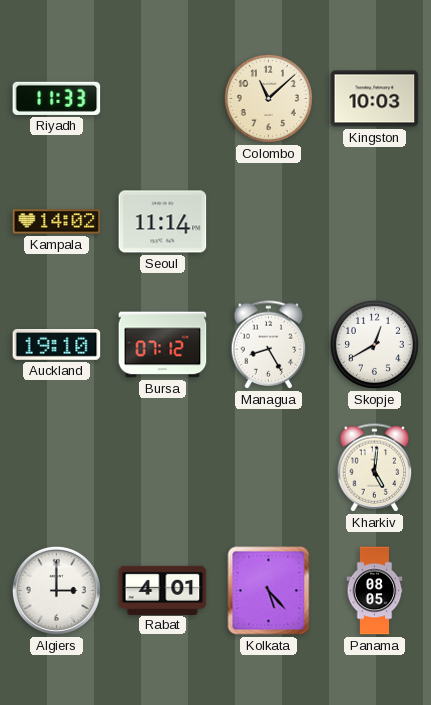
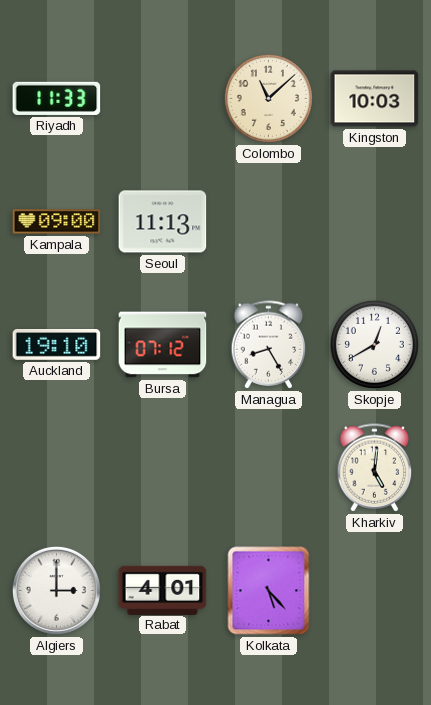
Kampala: 14:02 -> 09:00 (57, 222)
Seoul: 11:14 -> 11:13 (163, 222)
Panama: 08:05 -> none (375, 591)
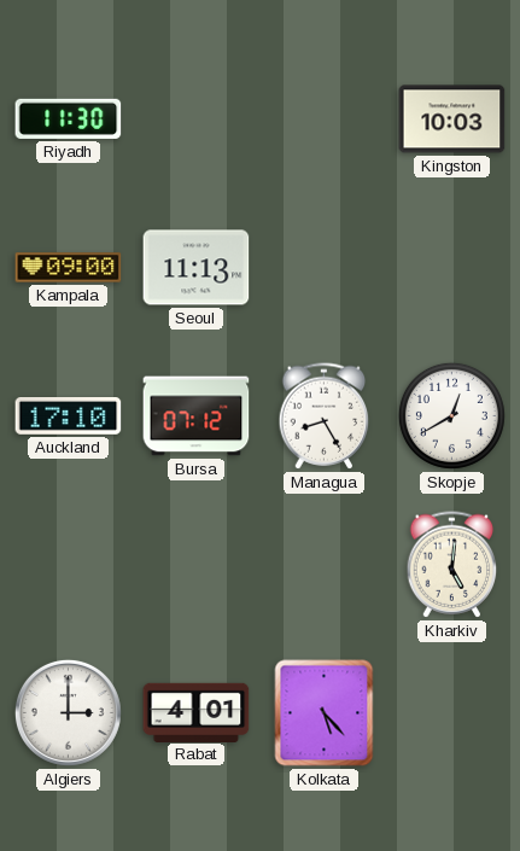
Riyadh: 11:33 -> 11:30 (69, 118)
Colombo: 11:08 -> none (268, 98)
Auckland: 19:10 -> 17:10 (69, 416)
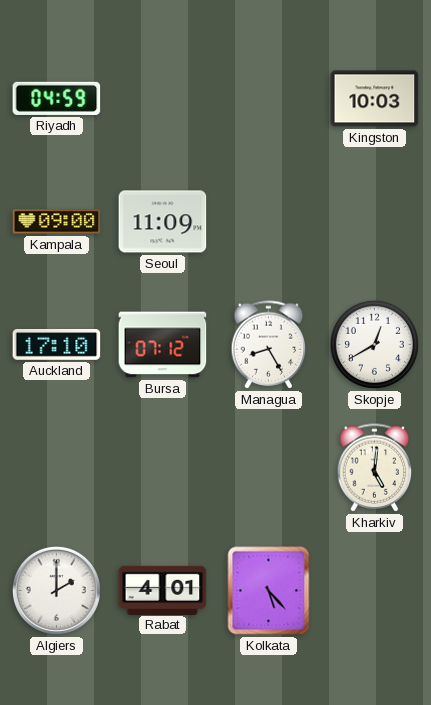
Riyadh: 11:30 -> 04:59 (57, 98)
Seoul: 11:13 -> 11:09 (163, 222)
Algiers: 3:00 -> 2:00 (56, 590)
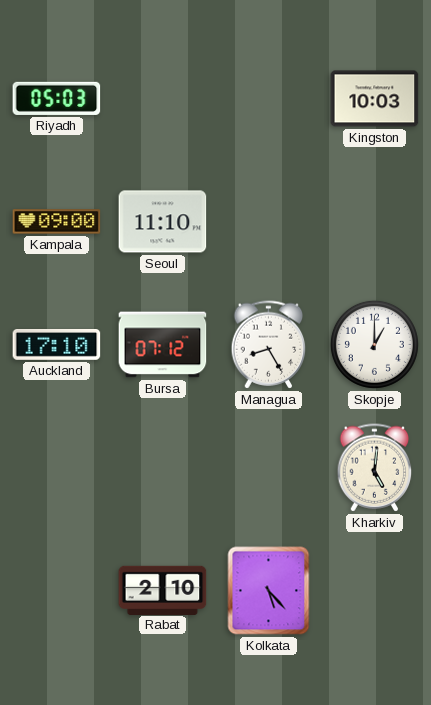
Riyadh: 04:59 -> 05:03 (57, 98)
Seoul: 11:09 -> 11:10 (163, 222)
Skopje: 12:40 -> 1:00 (374, 344)
Algiers: 2:00 -> none (56, 590)
Rabat: 4:01 -> 2:10 (163, 590)
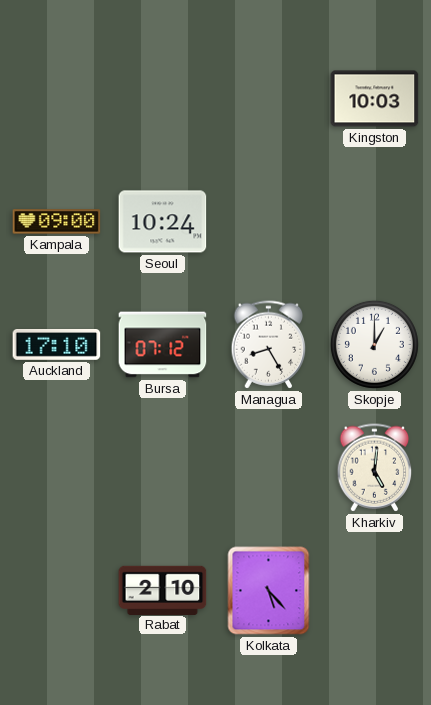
Riyadh: 05:03 -> none (57, 98)
Seoul: 11:10 -> 10:24 (163, 222)
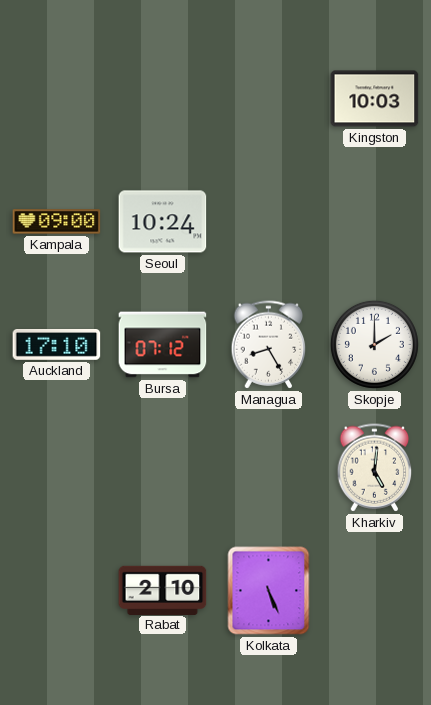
Skopje: 1:00 -> 2:00 (374, 344)
Kolkata: 5:23 -> 5:26 (269, 591)
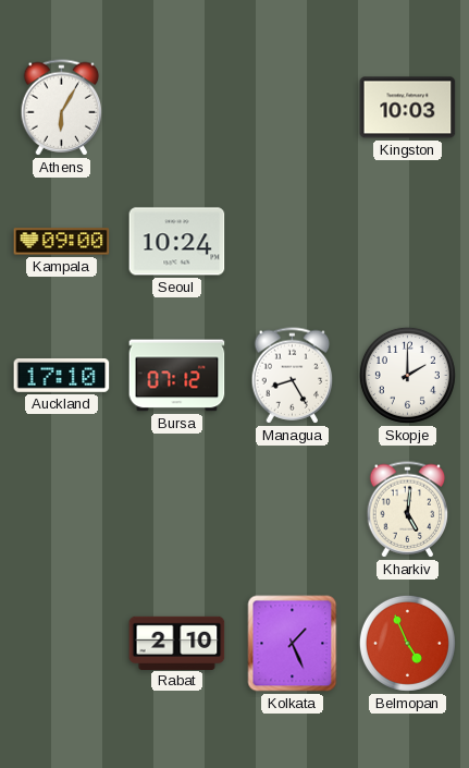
Athens: none -> 6:05 (62, 108)
Kolkata: 5:26 -> 1:26 (293, 644)
Belmopan: none -> 4:56 (407, 643)
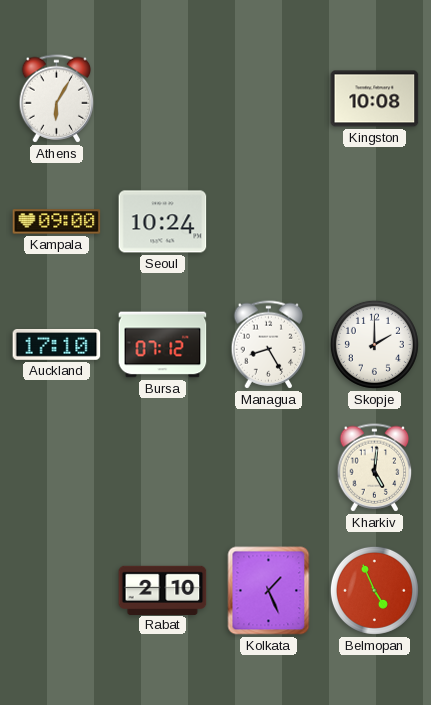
Kingston: 10:03 -> 10:08 (375, 99)
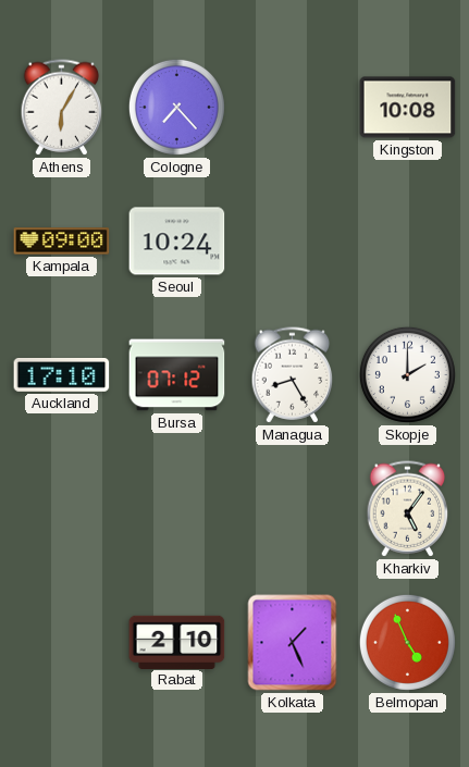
Cologne: none -> 7:23 (176, 107)
Kharkiv: 5:01 -> 5:06 (408, 509)
